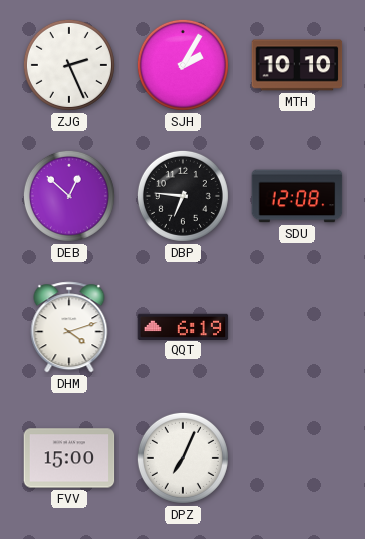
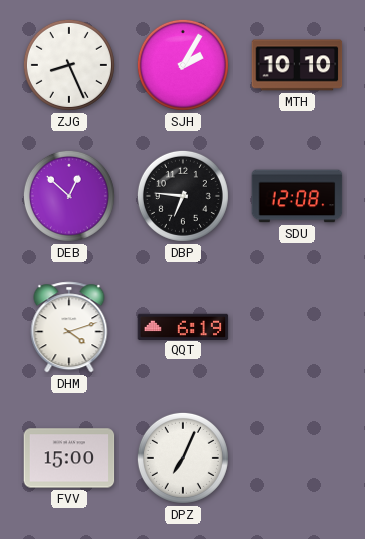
ZJG: 2:26 -> 8:26 (69, 65)
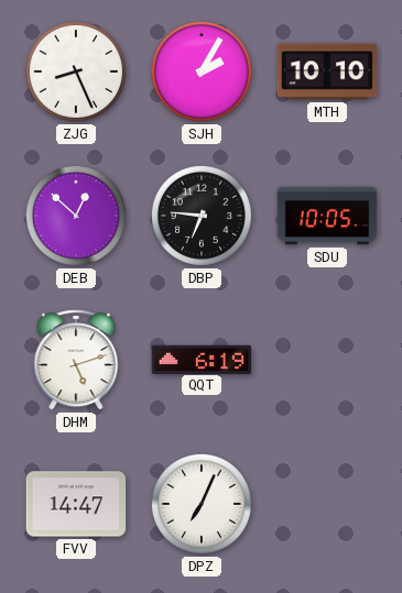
SDU: 12:08 -> 10:05 (327, 216)
DHM: 4:12 -> 5:12 (76, 360)
FVV: 15:00 -> 14:47 (76, 504)
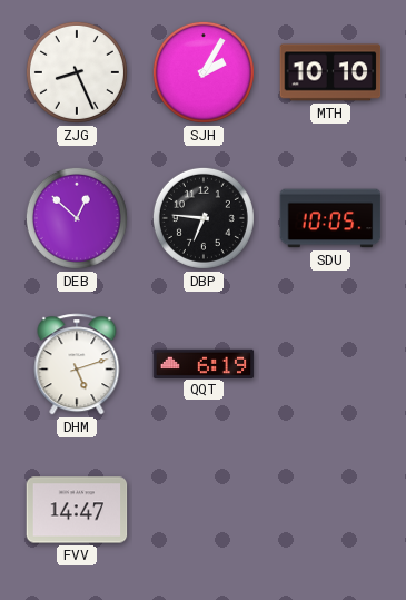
DPZ: 7:04 -> none (202, 504)
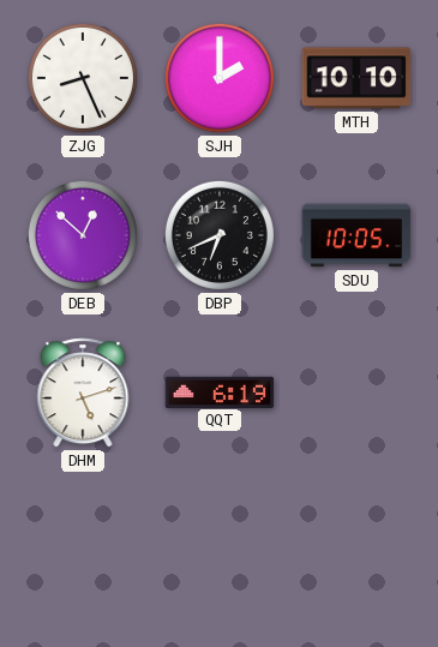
SJH: 2:05 -> 2:00 (220, 78)
DBP: 6:46 -> 6:41 (220, 235)
FVV: 14:47 -> none (77, 510)
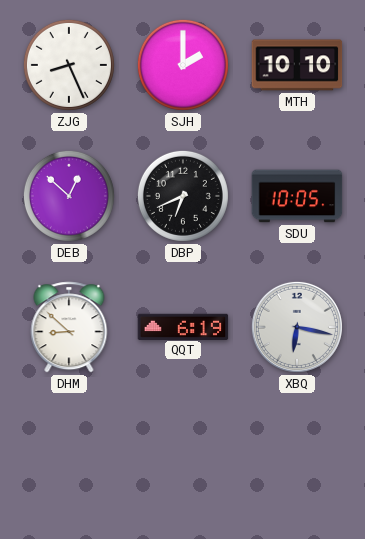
DHM: 5:12 -> 8:52 (69, 327)
XBQ: none -> 6:17 (297, 327)
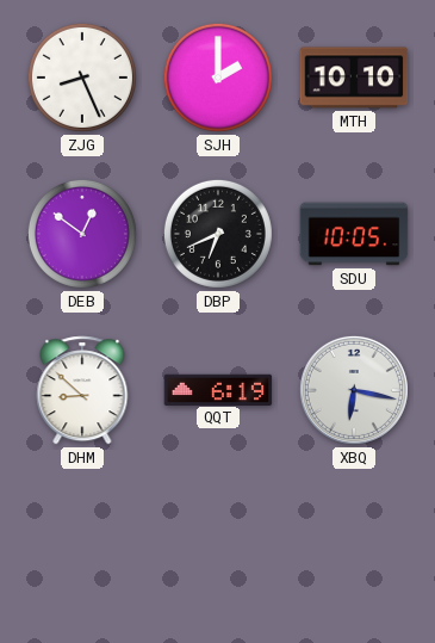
DEB: 12:52 -> 12:51 (82, 234)
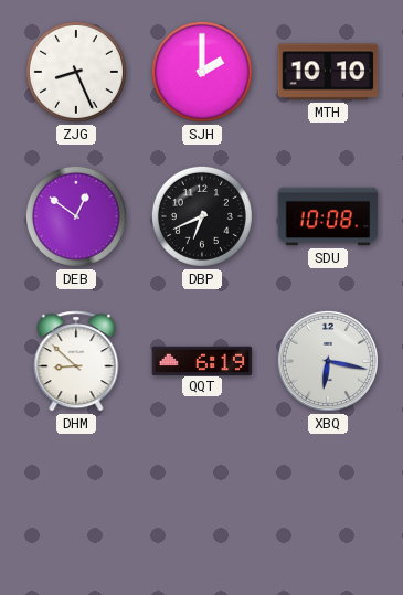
SDU: 10:05 -> 10:08 (328, 216)
